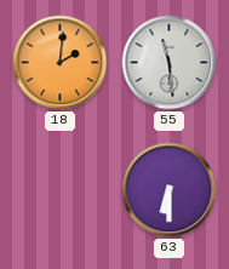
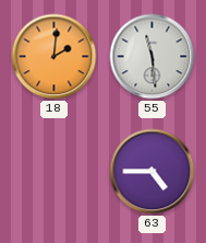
63: 6:30 -> 4:45 (153, 172)
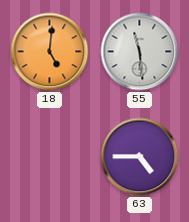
18: 2:01 -> 5:01 (50, 52)
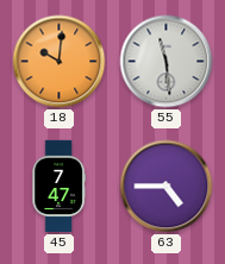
18: 5:01 -> 10:01 (60, 62)
45: none -> 7:47 (58, 187)
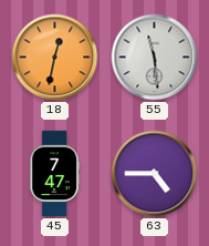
18: 10:01 -> 12:32 (55, 58)
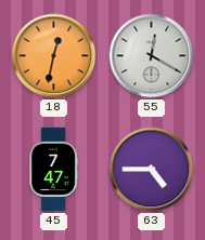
55: 11:29 -> 12:20 (152, 56)
